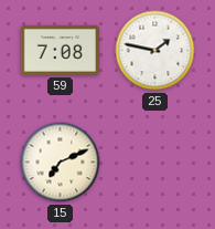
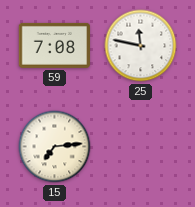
25: 1:47 -> 11:47 (141, 46)
15: 7:11 -> 7:14 (55, 147)
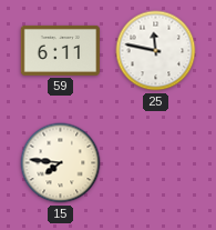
59: 7:08 -> 6:11 (61, 50)
15: 7:14 -> 7:46 (61, 163)
